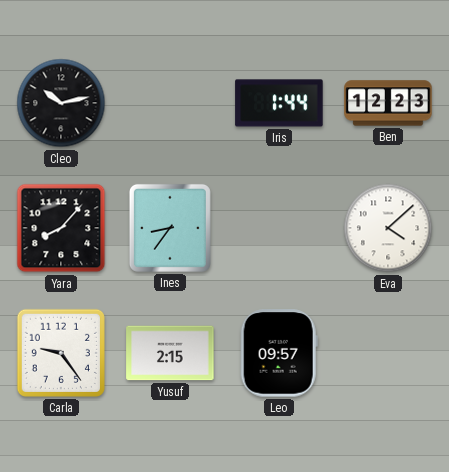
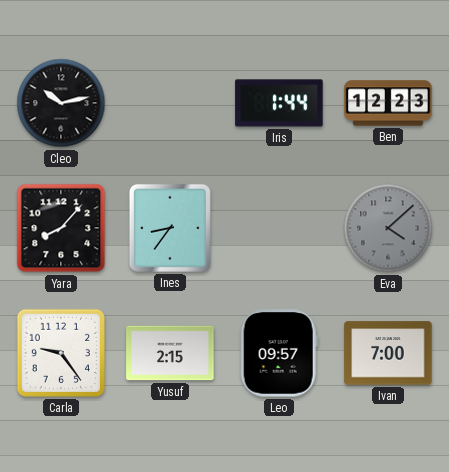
Eva dial: white -> grey (388, 228)
Ivan: none -> 7:00 (388, 353)
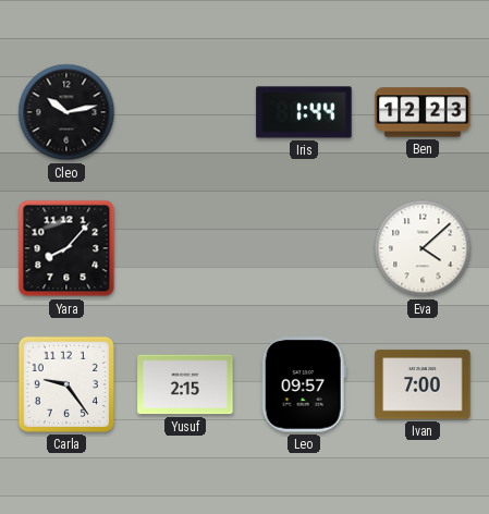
Ines: 8:36 -> none (170, 228)
Eva dial: grey -> white (423, 248)
